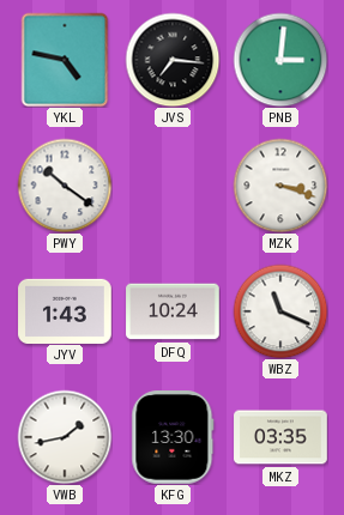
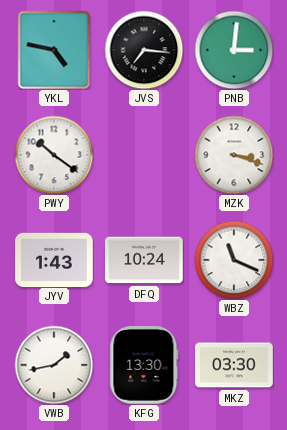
MKZ: 03:35 -> 03:30 (234, 365)
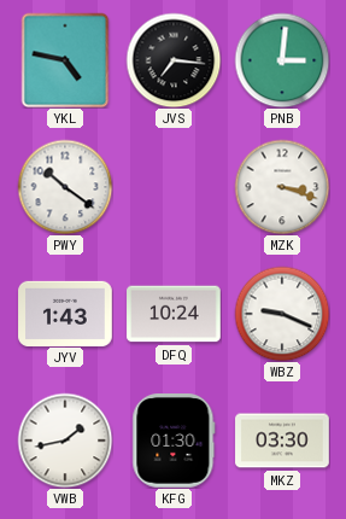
WBZ: 11:19 -> 9:19 (282, 314)
KFG: 13:30 -> 01:30 (174, 442)
